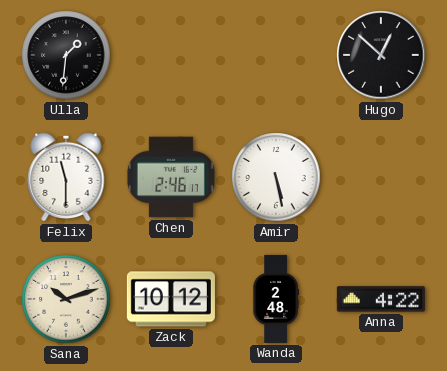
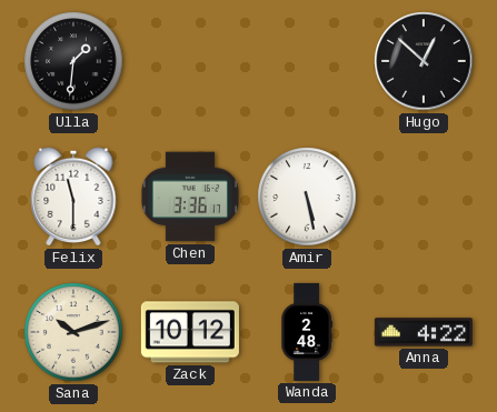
Chen: 2:46 -> 3:36 (190, 197)
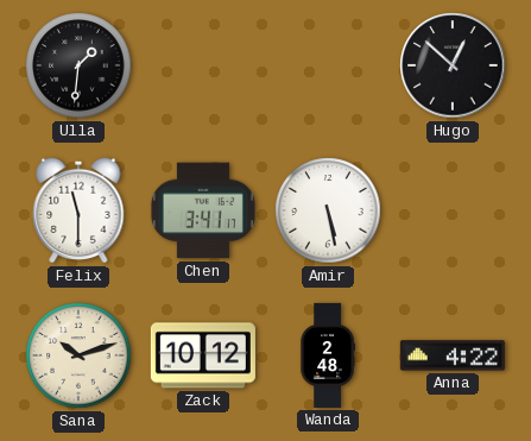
Chen: 3:36 -> 3:41 (203, 210)
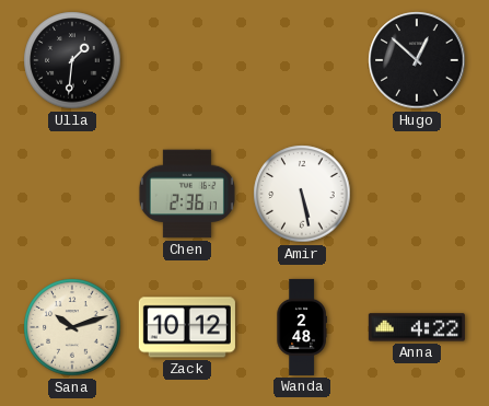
Felix: 11:30 -> none (78, 210)
Chen: 3:41 -> 2:36 (187, 194)
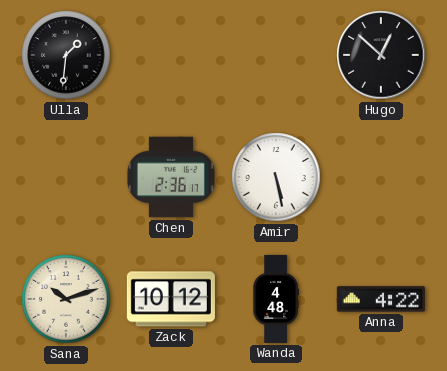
Wanda: 2:48 -> 4:48 (276, 299)
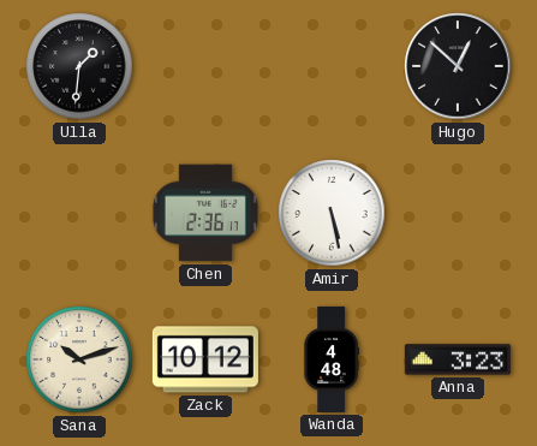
Anna: 4:22 -> 3:23 (458, 359)
